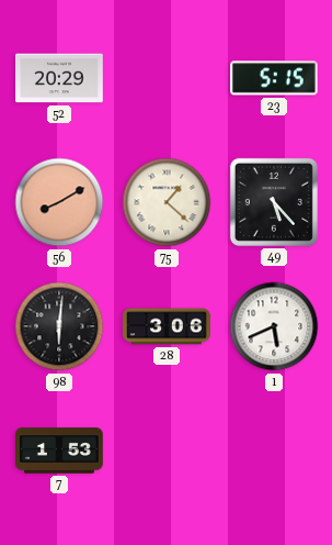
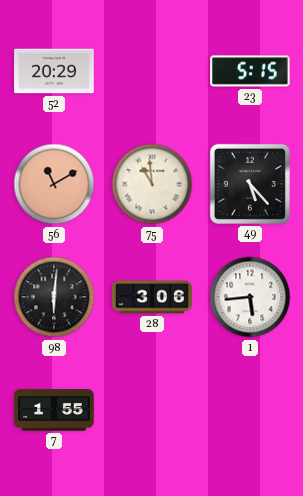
56: 8:10 -> 11:10 (54, 184)
75: 1:22 -> 10:59 (152, 184)
1: 5:41 -> 5:44 (250, 297)
7: 1:53 -> 1:55 (54, 410)
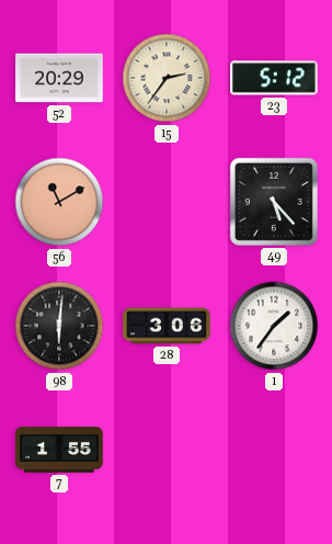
15: none -> 2:36 (167, 78)
23: 5:15 -> 5:12 (275, 78)
75: 10:59 -> none (152, 184)
1: 5:44 -> 1:36 (274, 326)
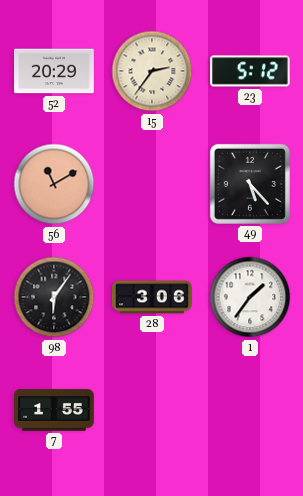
98: 6:01 -> 6:06 (54, 297)
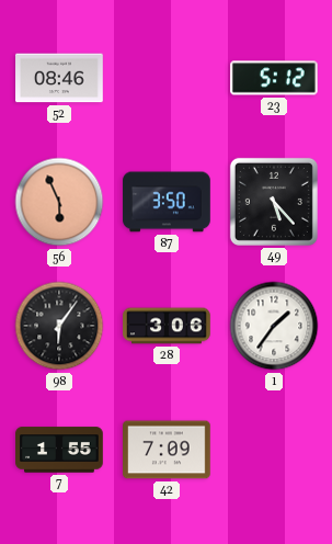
52: 20:29 -> 08:46 (59, 78)
15: 2:36 -> none (152, 71)
56: 11:10 -> 5:56 (59, 202)
87: none -> 3:50 (167, 202)
42: none -> 7:09 (168, 450)
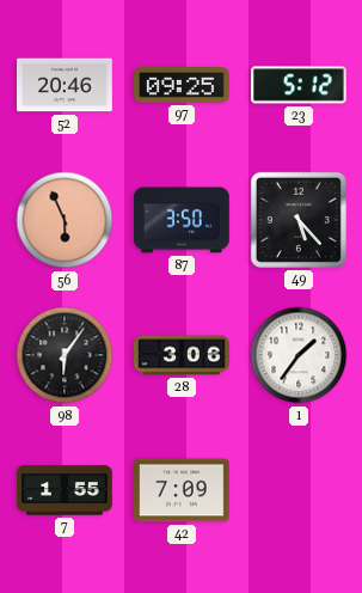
52: 08:46 -> 20:46 (65, 85)
97: none -> 09:25 (183, 85)
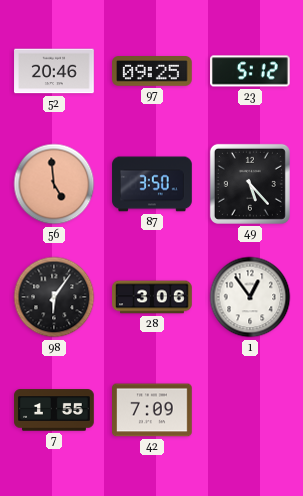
56: 5:56 -> 4:59 (54, 184)
1: 1:36 -> 12:54 (250, 297)
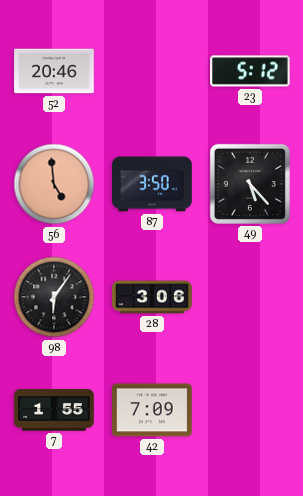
97: 09:25 -> none (153, 71)
1: 12:54 -> none (250, 297)
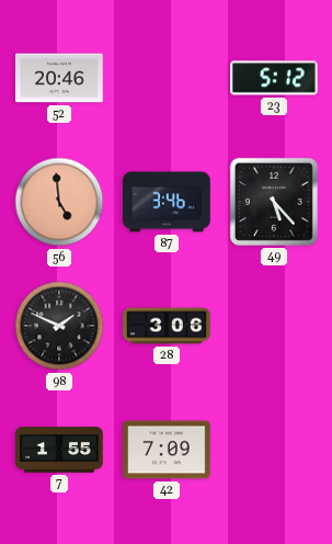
87: 3:50 -> 3:46 (167, 202)
98: 6:06 -> 1:49 (59, 326)
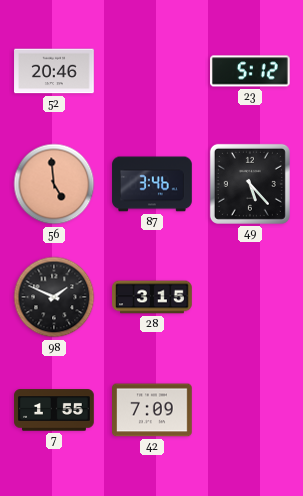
28: 3:06 -> 3:15 (152, 297)
